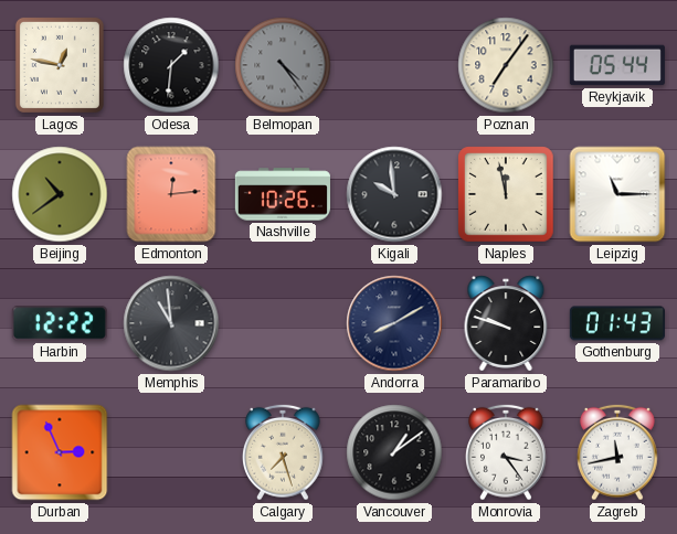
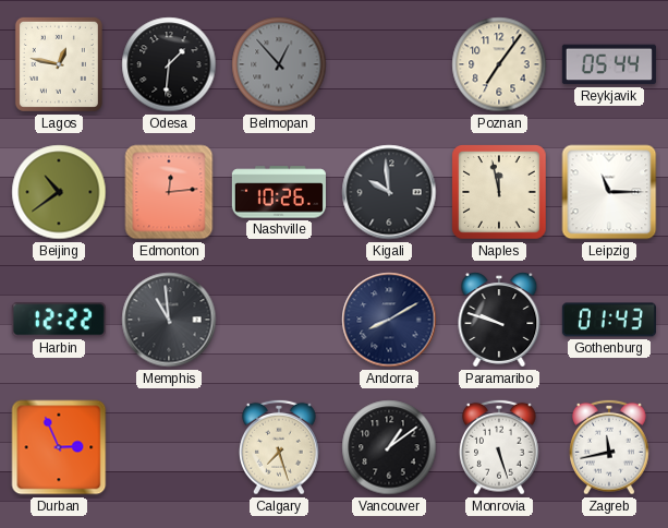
Belmopan: 4:24 -> 12:53 (279, 64)
Monrovia: 3:24 -> 5:27 (500, 447)
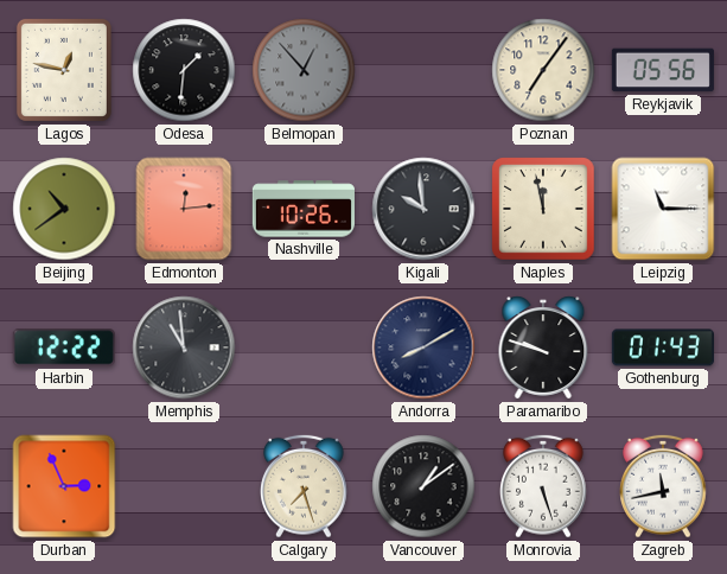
Reykjavik: 05:44 -> 05:56 (663, 70)
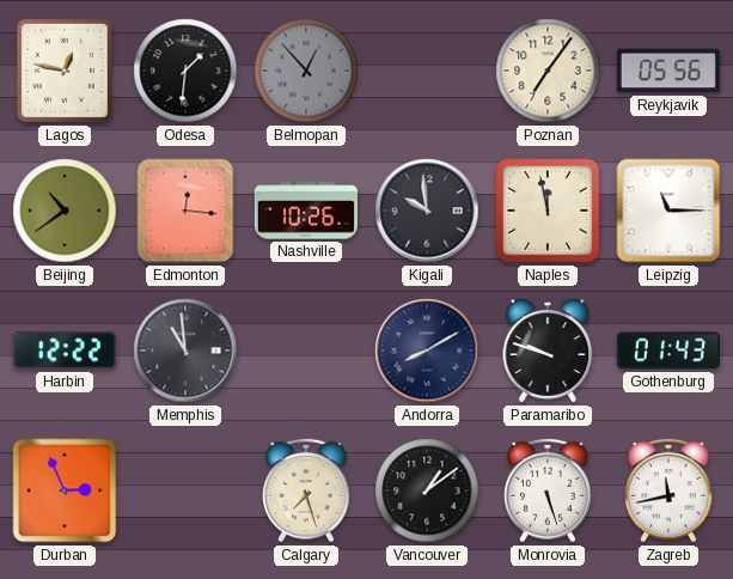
Edmonton: 12:14 -> 12:16 (185, 211)
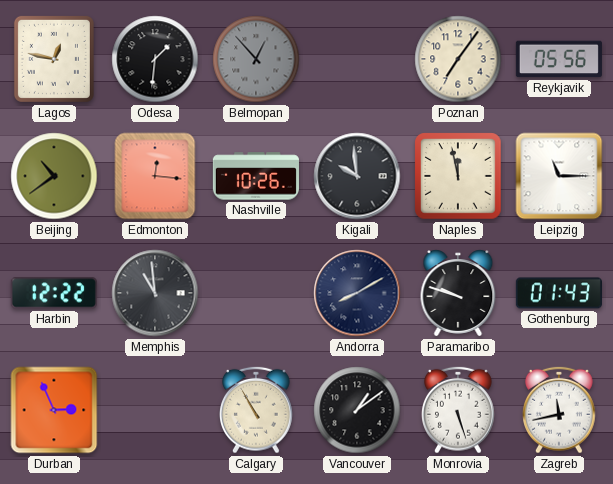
Calgary: 7:27 -> 10:55 (257, 410)
